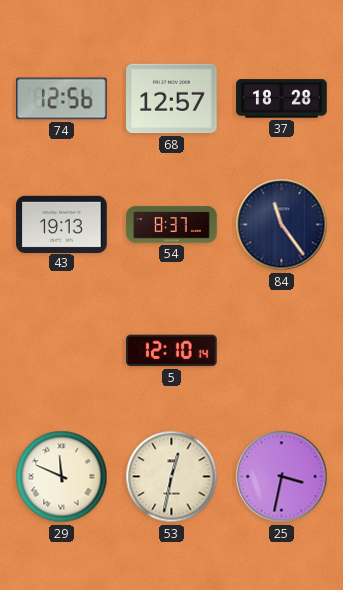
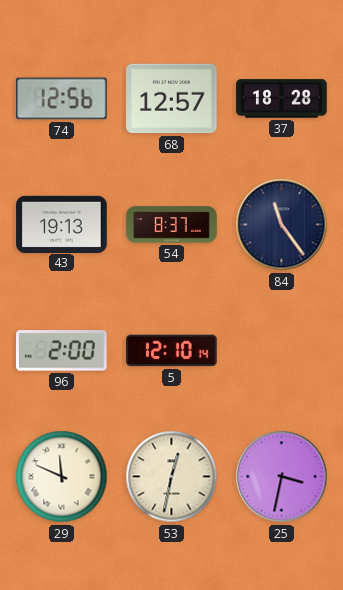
96: none -> 2:00 (62, 351)
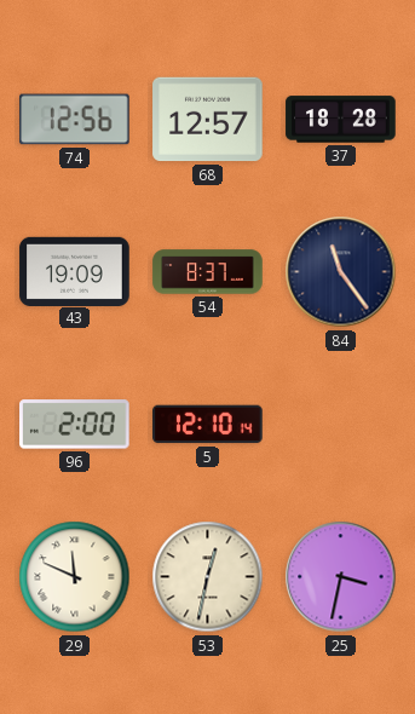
43: 19:13 -> 19:09 (75, 271)
